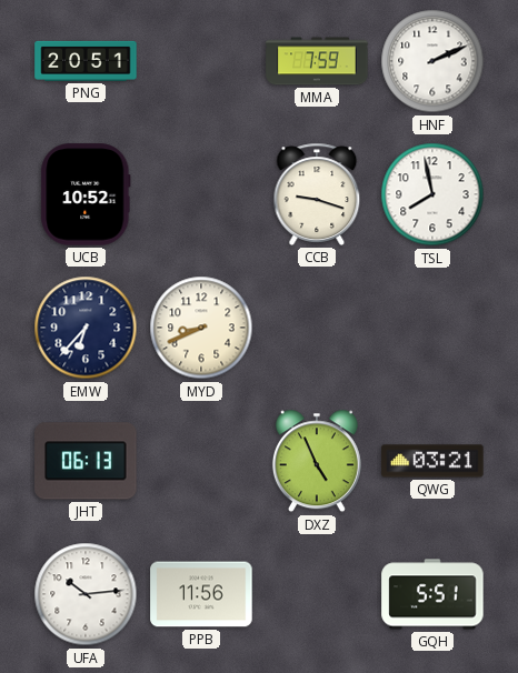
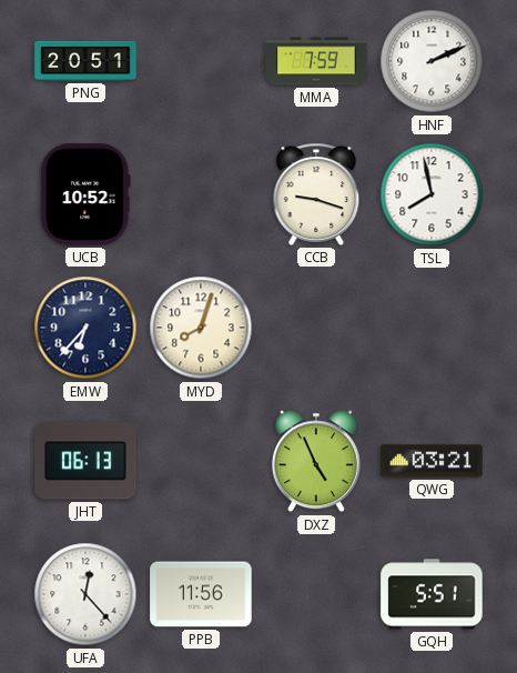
MYD: 8:41 -> 8:03 (201, 328)
UFA: 10:14 -> 12:23 (85, 594)
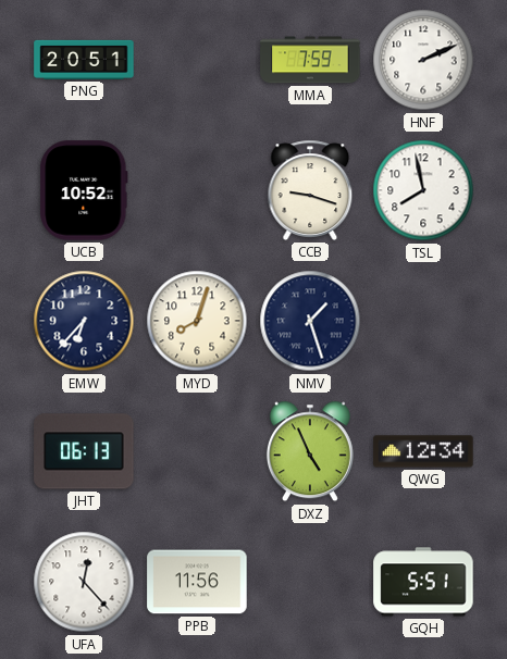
NMV: none -> 1:27 (310, 321)
QWG: 03:21 -> 12:34 (423, 451)
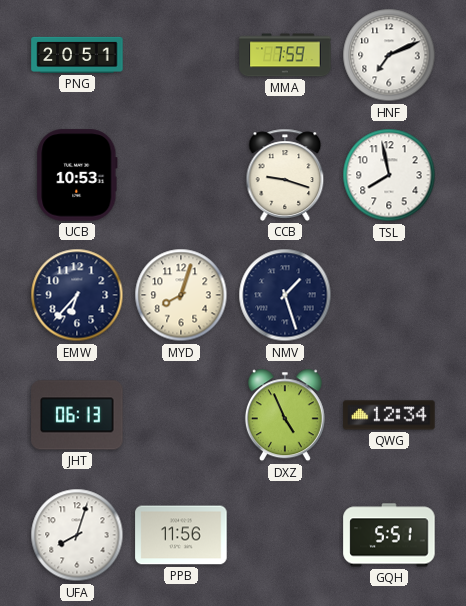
HNF: 2:11 -> 7:11 (389, 55)
UCB: 10:52 -> 10:53 (77, 175)
UFA: 12:23 -> 8:03 (77, 535)
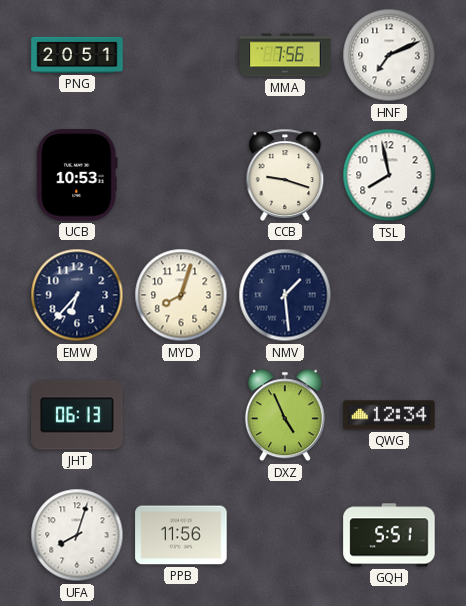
MMA: 7:59 -> 7:56 (285, 55)
NMV: 1:27 -> 1:29 (285, 295)
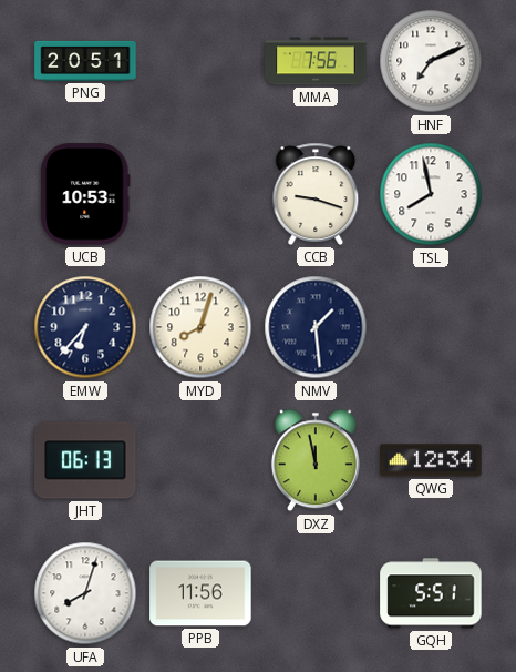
DXZ: 4:56 -> 11:58 (316, 460)
